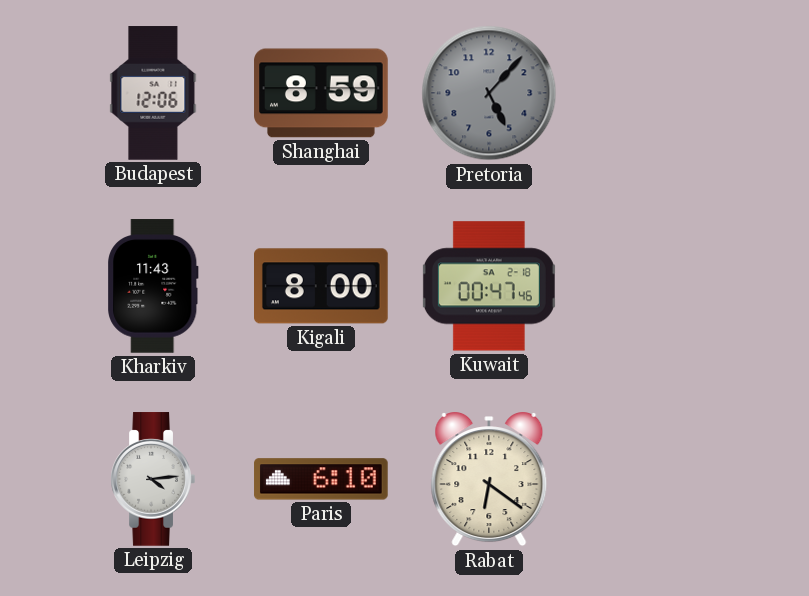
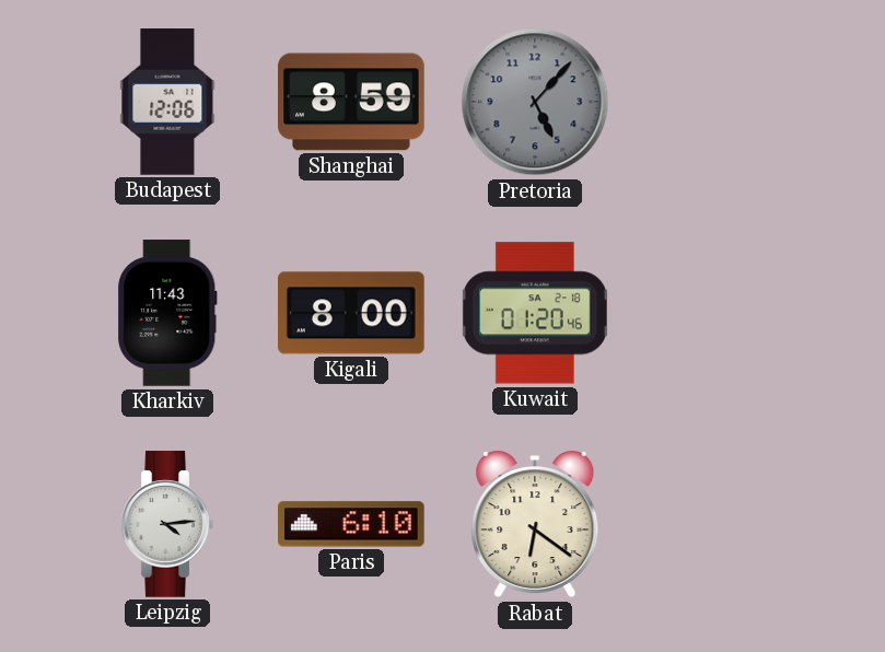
Kuwait: 00:47 -> 01:20 (535, 313)
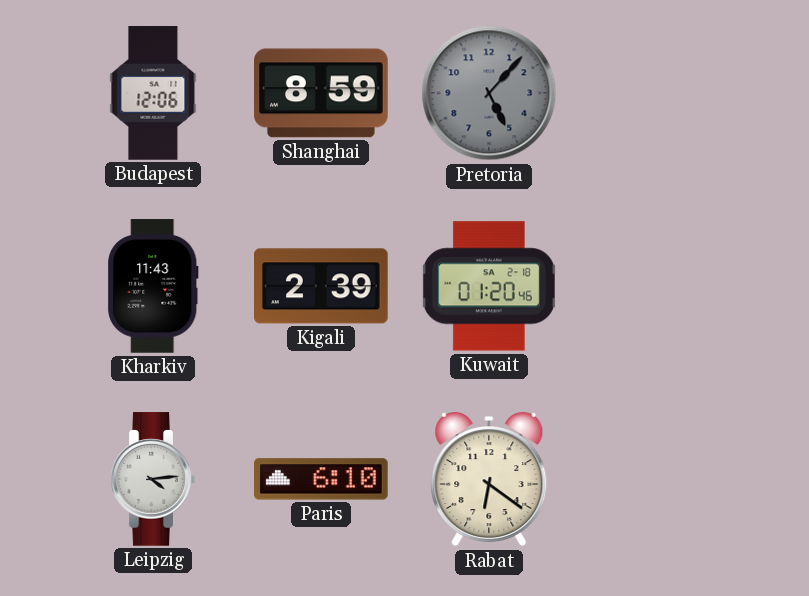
Kigali: 8:00 -> 2:39 (322, 286)
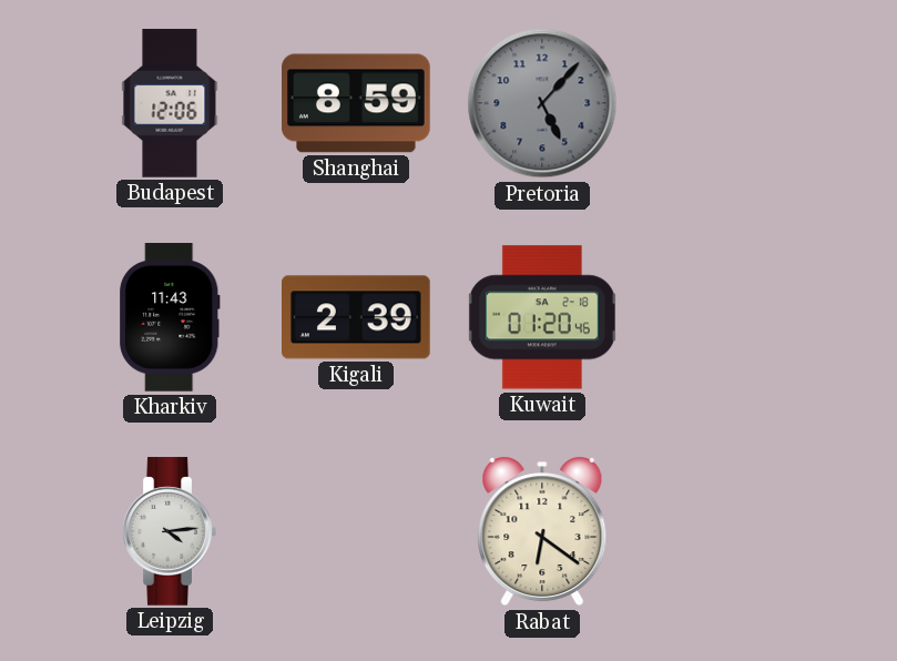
Paris: 6:10 -> none (321, 479)
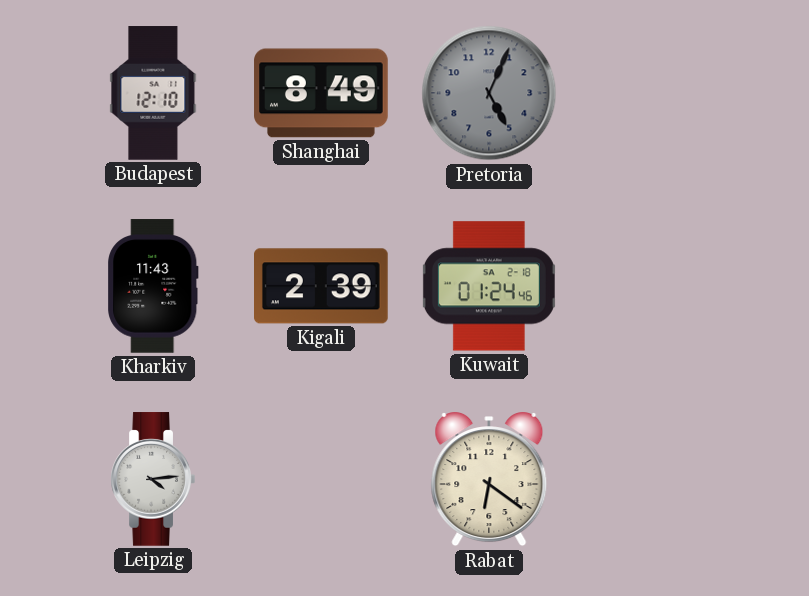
Budapest: 12:06 -> 12:10 (153, 93)
Shanghai: 8:59 -> 8:49 (321, 93)
Pretoria: 5:07 -> 5:04 (489, 93)
Kuwait: 01:20 -> 01:24 (489, 286)
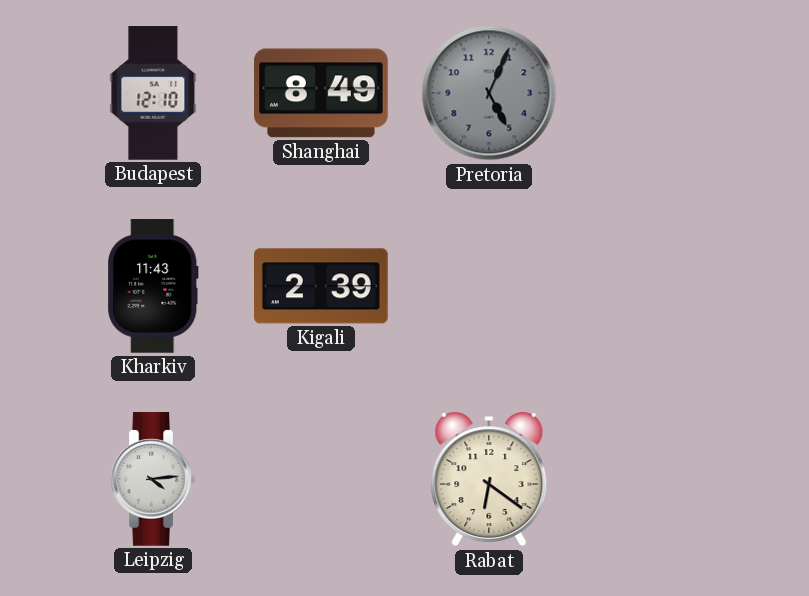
Kuwait: 01:24 -> none (489, 286)
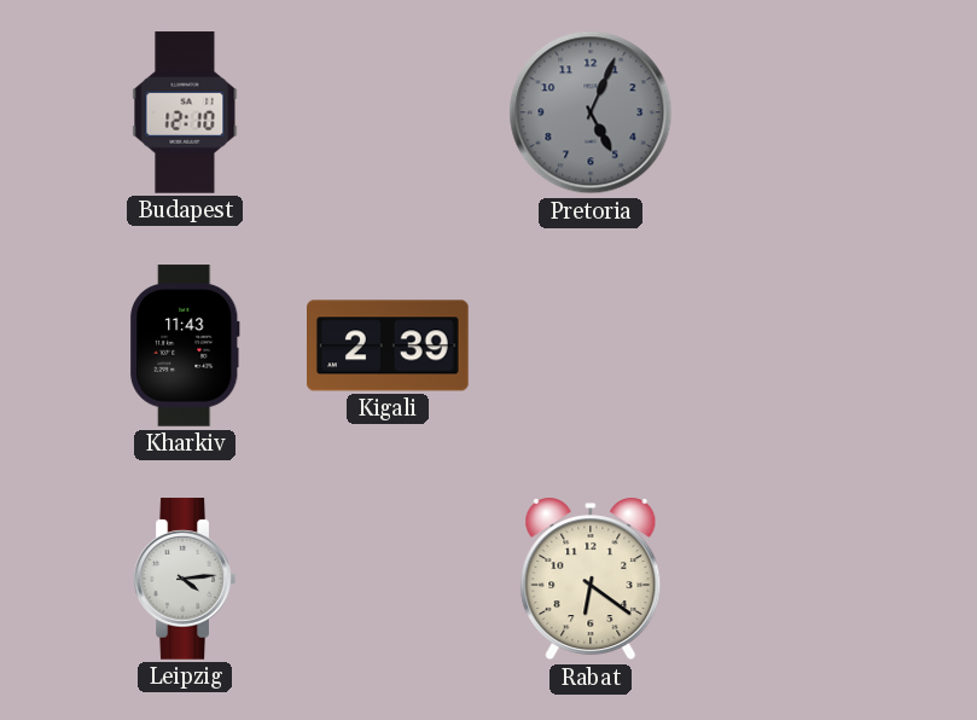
Shanghai: 8:49 -> none (321, 93)
